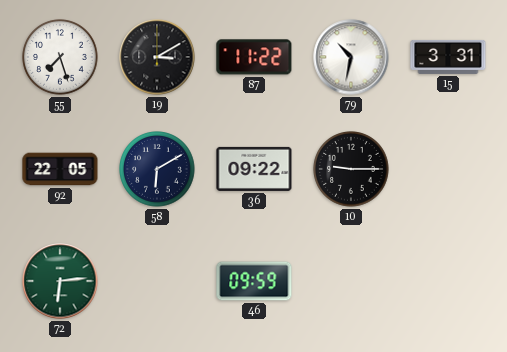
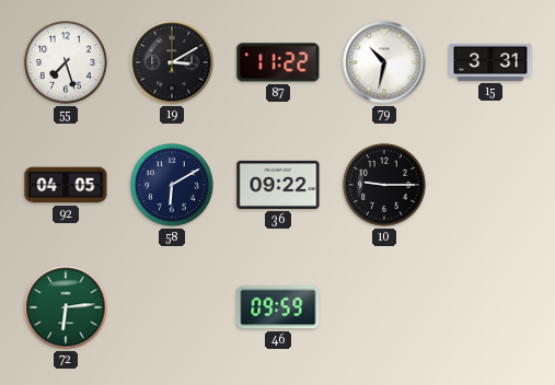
92: 22:05 -> 04:05 (66, 185)
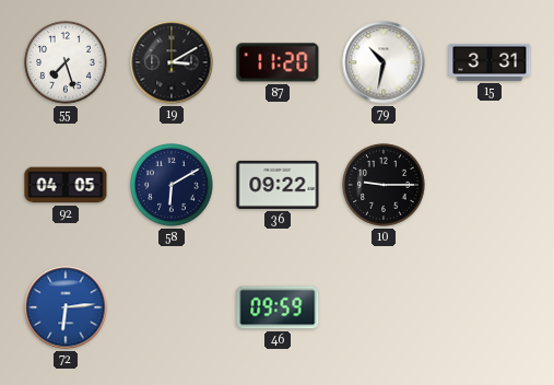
87: 11:22 -> 11:20 (278, 62)
72 dial: green -> blue (66, 307)
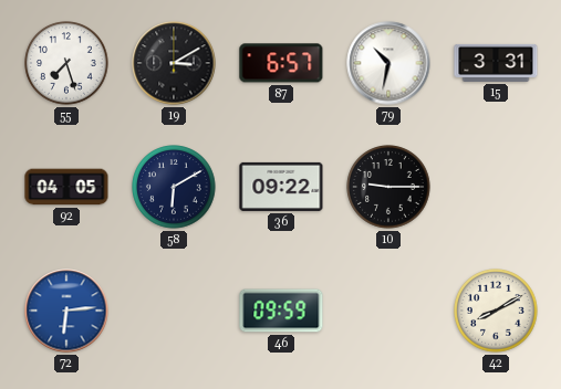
87: 11:20 -> 6:57 (281, 63)
42: none -> 8:10 (496, 311)
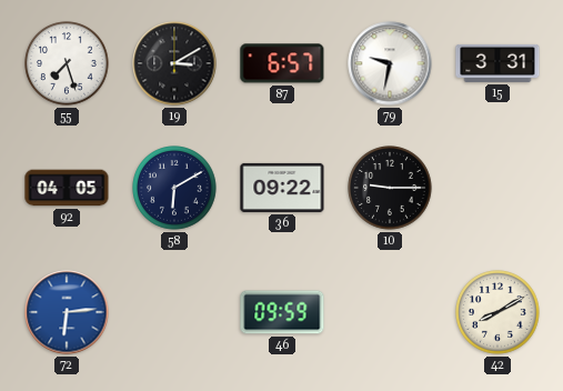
79: 10:32 -> 9:32 (390, 63)
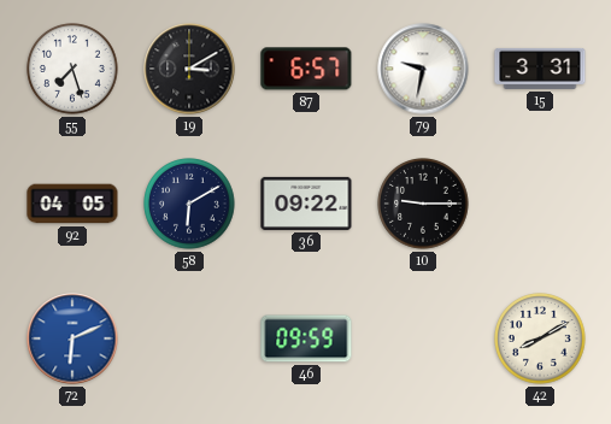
72: 6:14 -> 6:11 (72, 338)
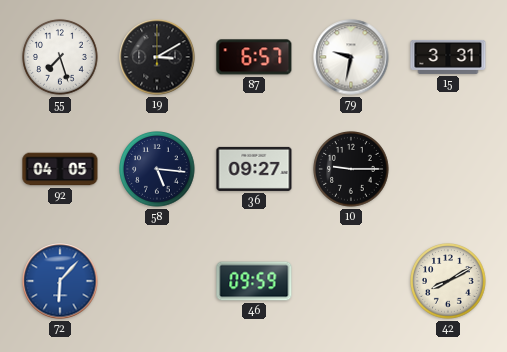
58: 6:10 -> 5:16 (157, 169)
36: 09:22 -> 09:27 (254, 169)
72: 6:11 -> 6:07 (60, 281)
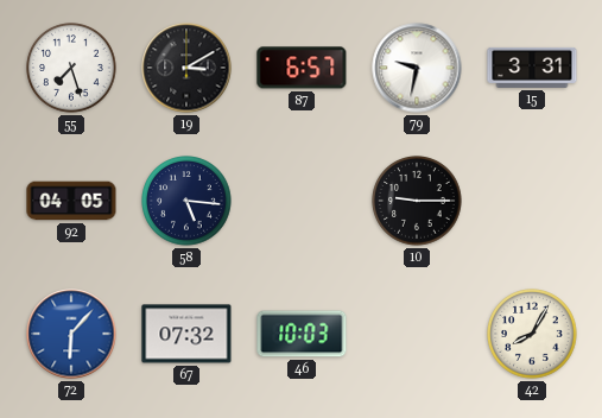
36: 09:27 -> none (254, 169)
67: none -> 07:32 (186, 334)
46: 09:59 -> 10:03 (302, 334)
42: 8:10 -> 8:05 (532, 334)
